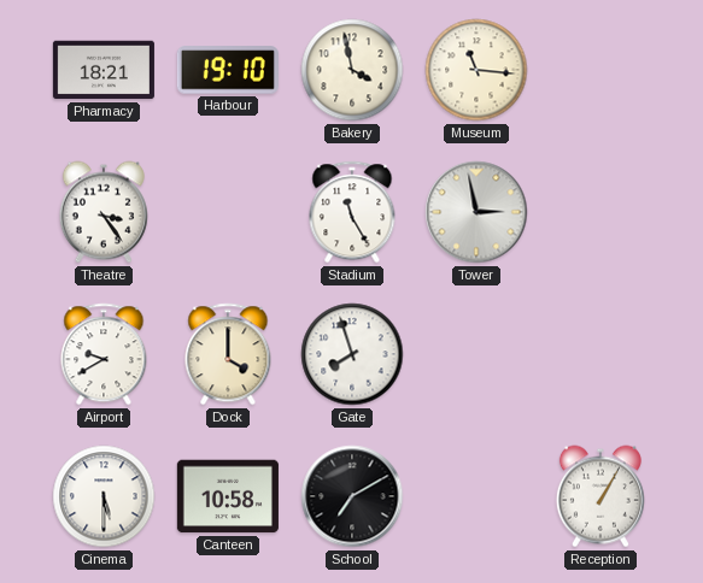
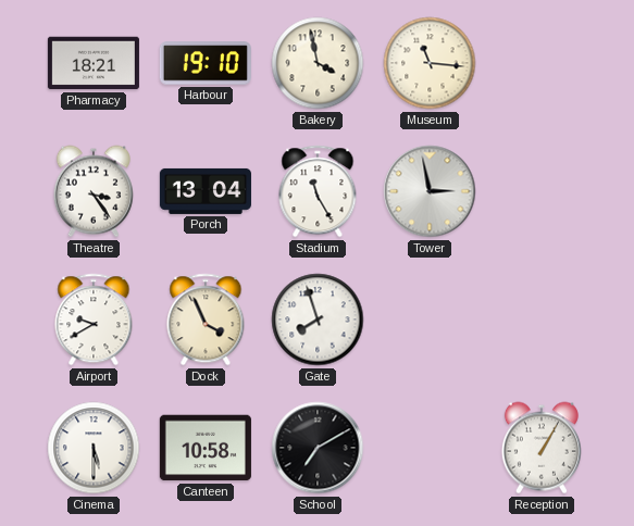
Porch: none -> 13:04 (206, 191)
Dock: 4:00 -> 3:56 (206, 320)
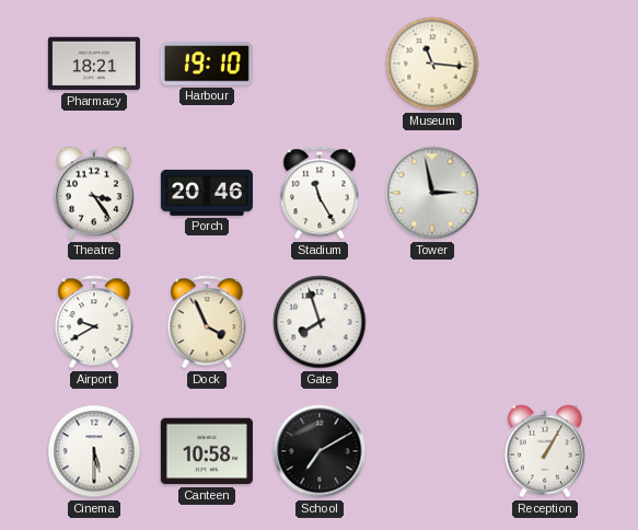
Bakery: 3:58 -> none (318, 63)
Porch: 13:04 -> 20:46 (207, 193)
